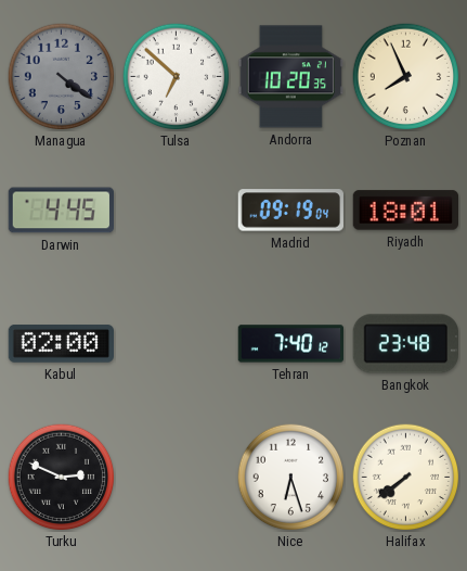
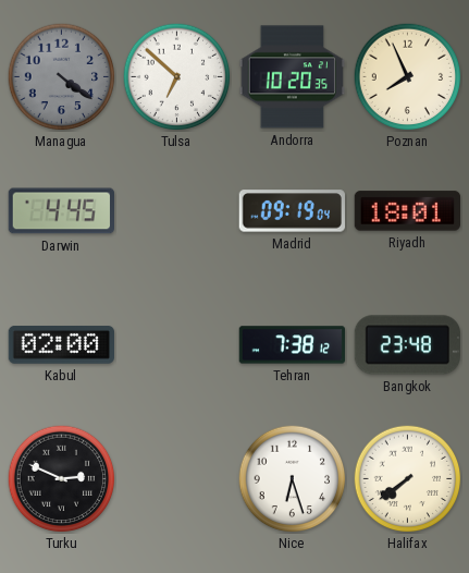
Tehran: 7:40 -> 7:38 (293, 345)
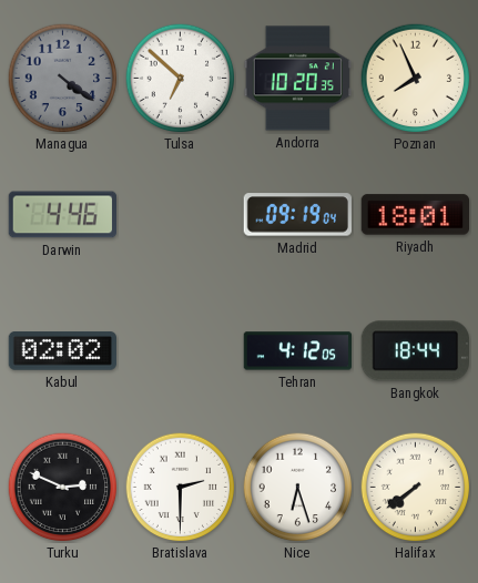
Darwin: 4:45 -> 4:46 (62, 215)
Kabul: 02:00 -> 02:02 (62, 351)
Tehran: 7:38 -> 4:12 (298, 351)
Bangkok: 23:48 -> 18:44 (415, 351)
Bratislava: none -> 2:30 (181, 488)
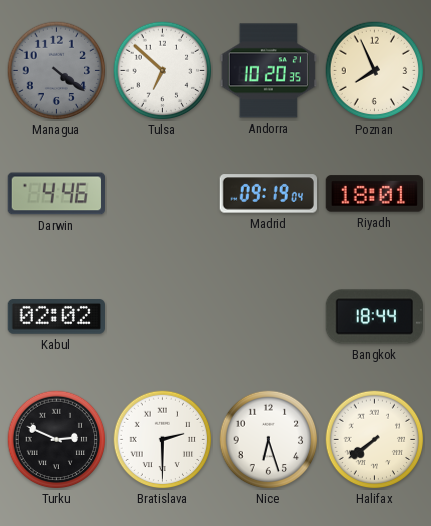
Tehran: 4:12 -> none (298, 351)
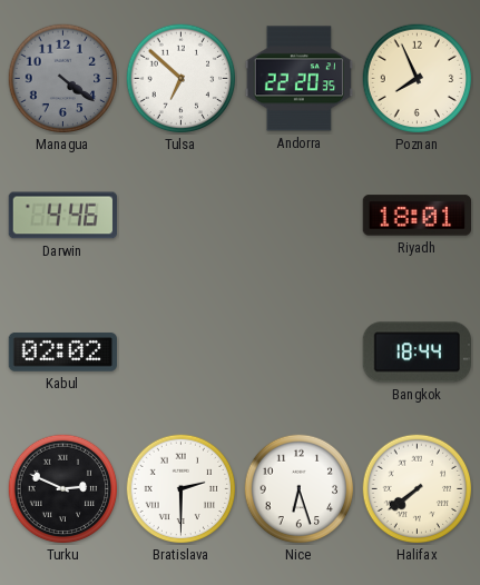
Andorra: 10:20 -> 22:20 (298, 79)
Madrid: 09:19 -> none (268, 194)
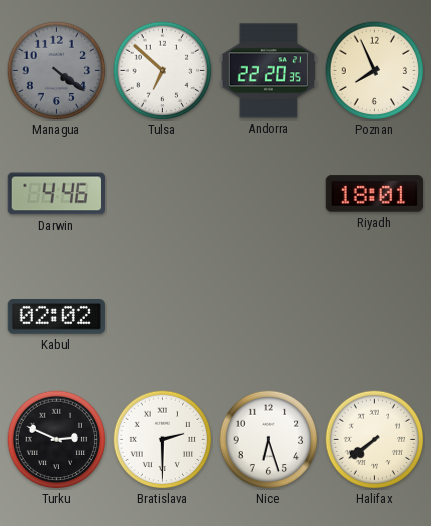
Bangkok: 18:44 -> none (417, 353)
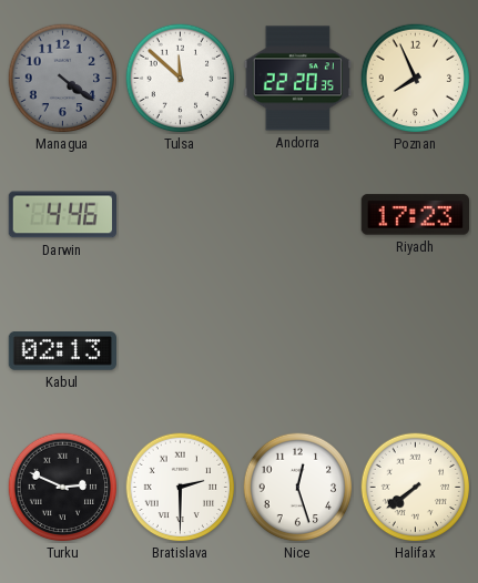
Tulsa: 6:52 -> 11:52 (181, 79)
Riyadh: 18:01 -> 17:23 (415, 215)
Kabul: 02:02 -> 02:13 (62, 351)
Nice: 6:27 -> 12:27 (298, 488)
